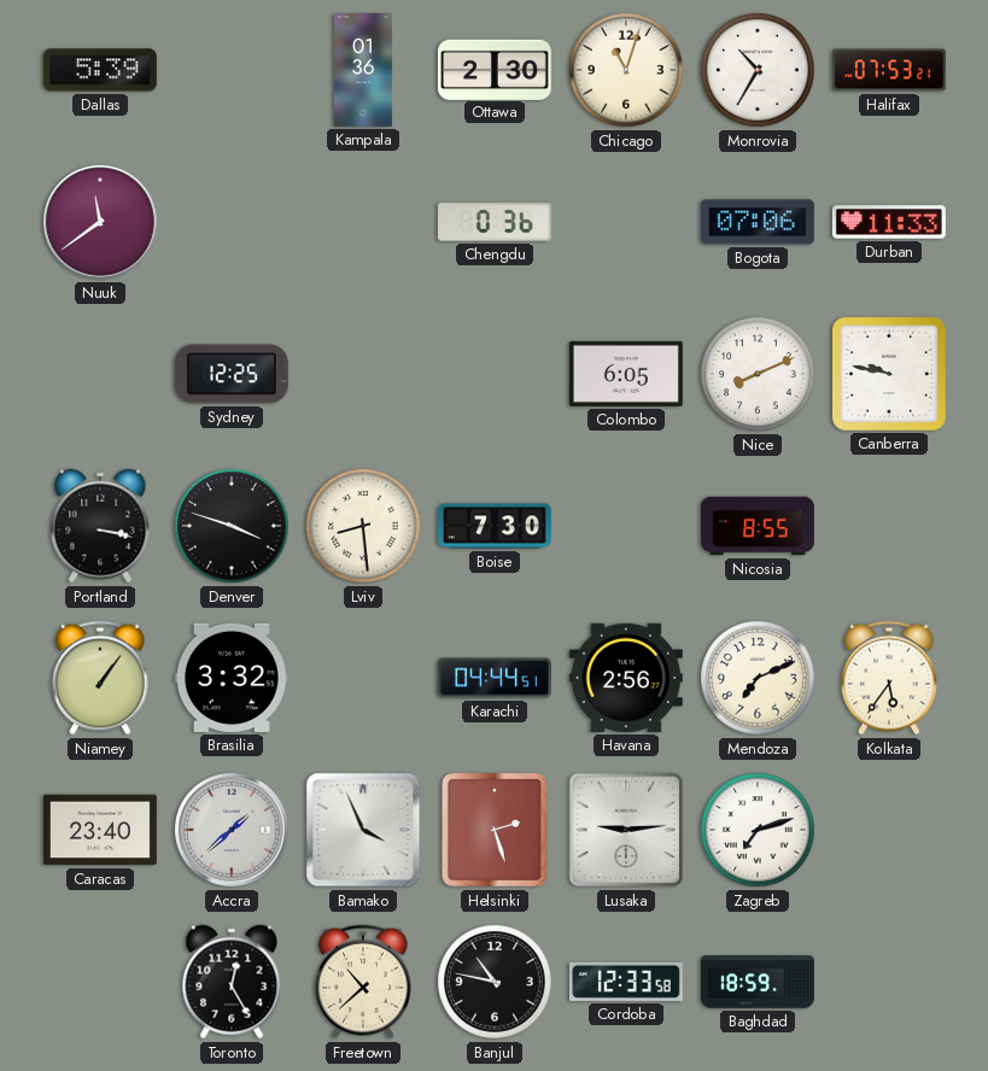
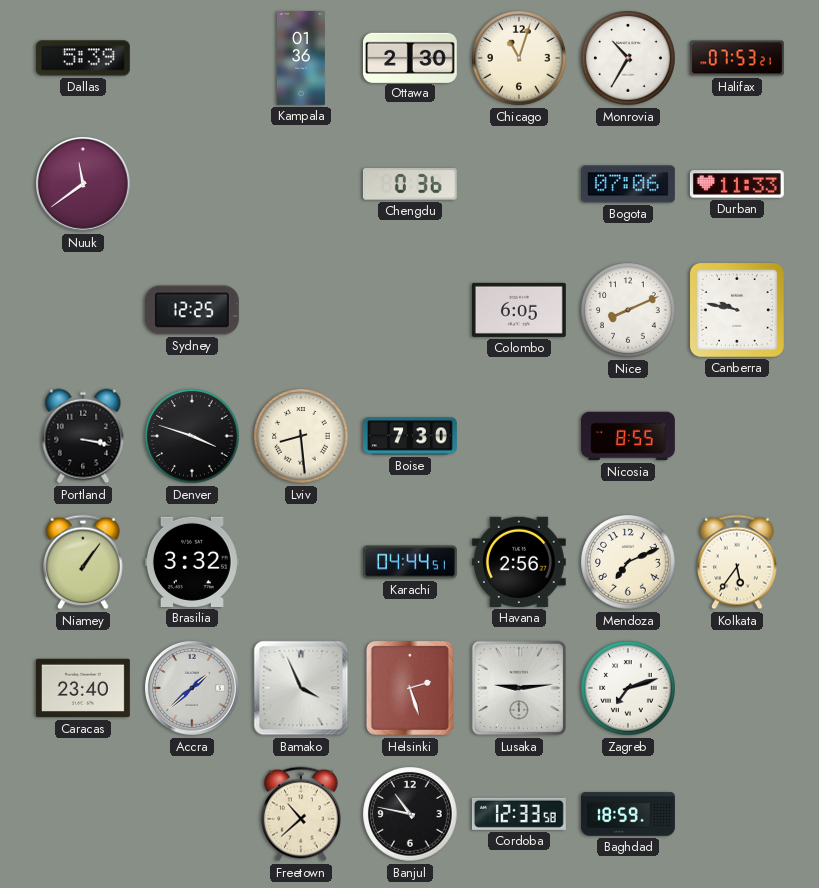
Toronto: 12:25 -> none (232, 982)
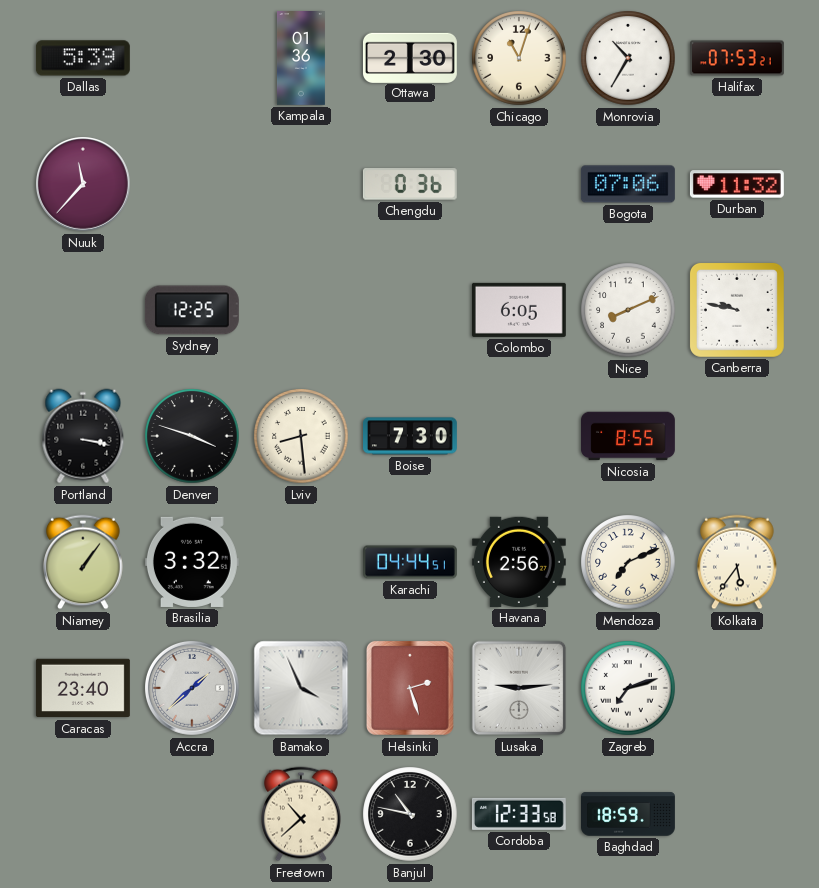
Nuuk: 11:39 -> 11:37 (84, 185)
Durban: 11:33 -> 11:32 (737, 184)
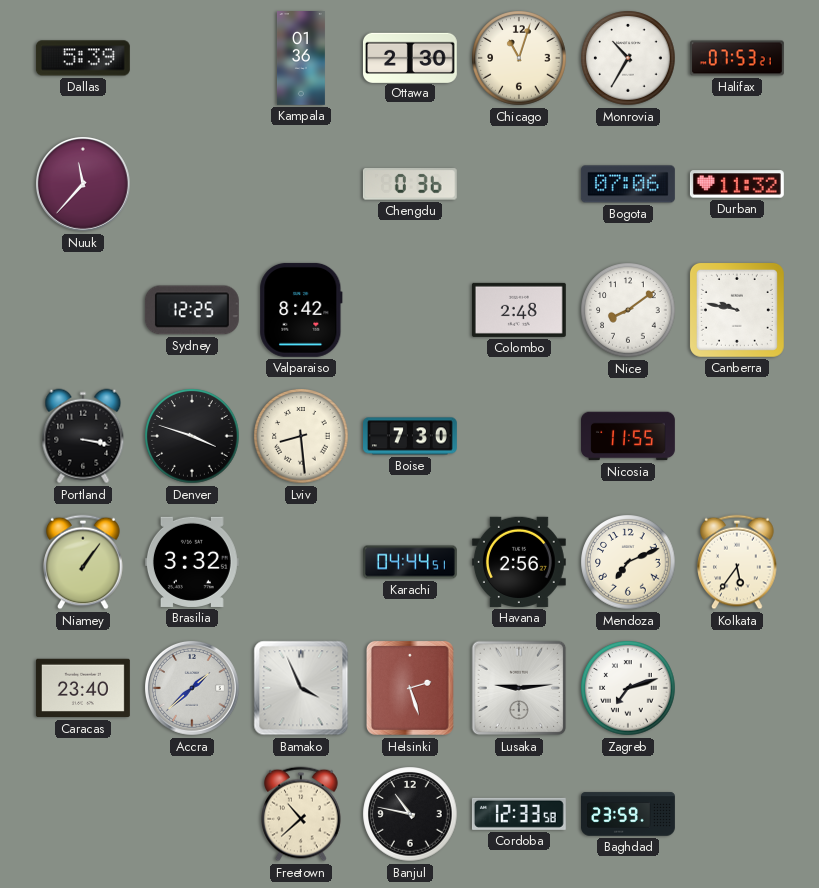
Valparaiso: none -> 8:42 (301, 310)
Colombo: 6:05 -> 2:48 (519, 310)
Nice: 8:11 -> 8:09 (628, 310)
Nicosia: 8:55 -> 11:55 (629, 436)
Baghdad: 18:59 -> 23:59 (629, 814)
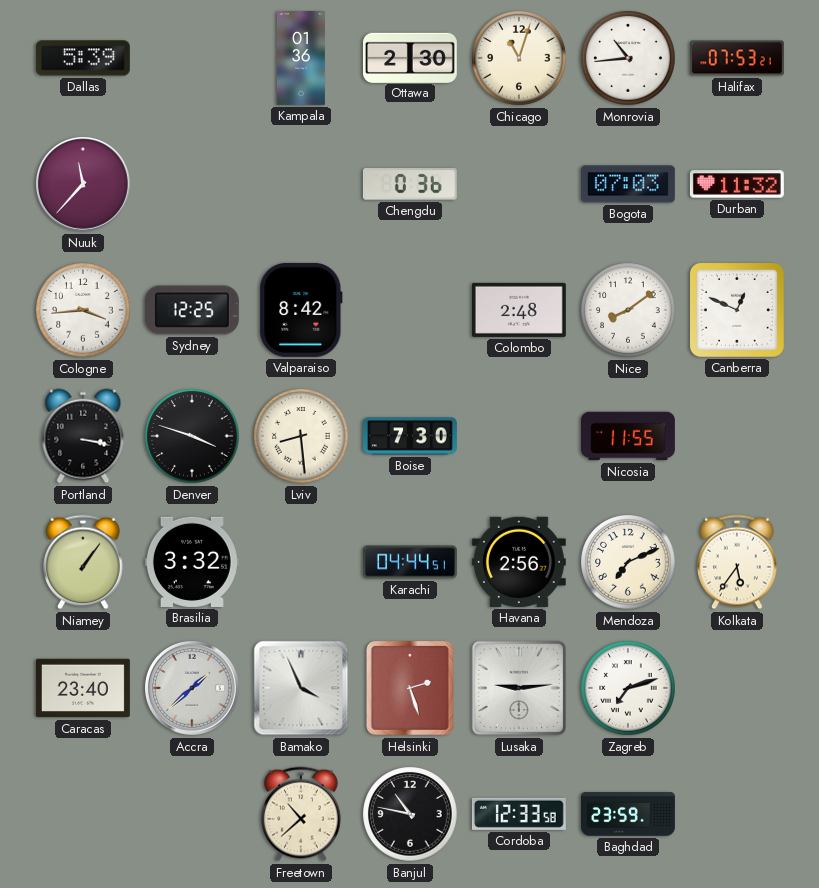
Monrovia: 10:35 -> 10:44 (628, 58)
Bogota: 07:06 -> 07:03 (628, 184)
Cologne: none -> 3:44 (83, 310)
Canberra: 9:47 -> 12:49 (737, 310)
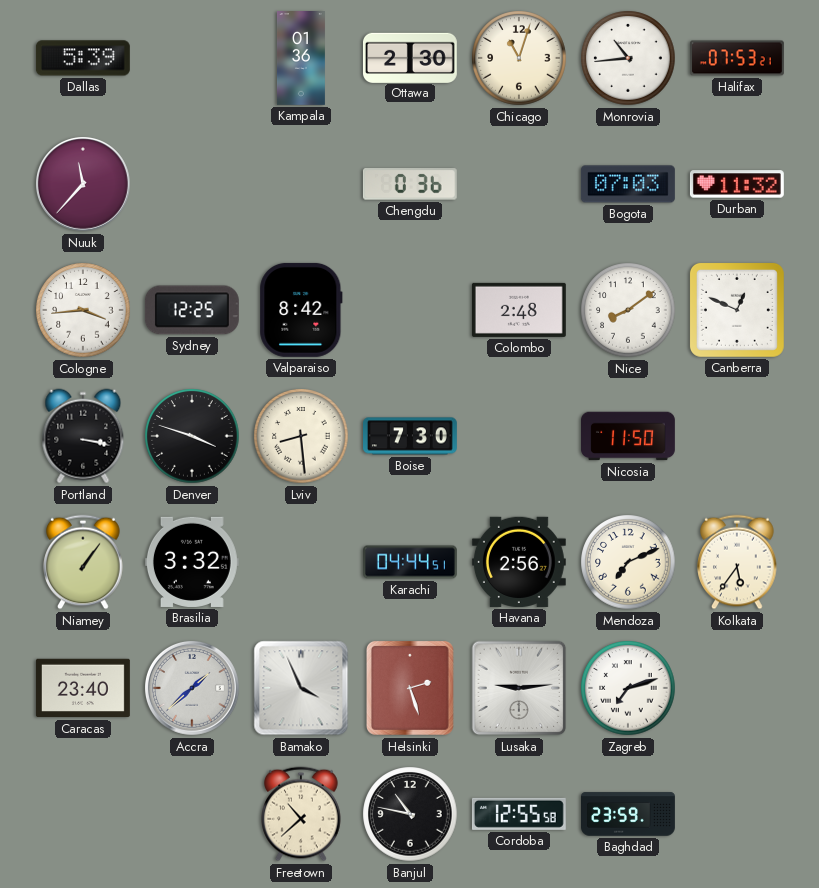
Nicosia: 11:55 -> 11:50 (629, 436)
Cordoba: 12:33 -> 12:55 (519, 814)
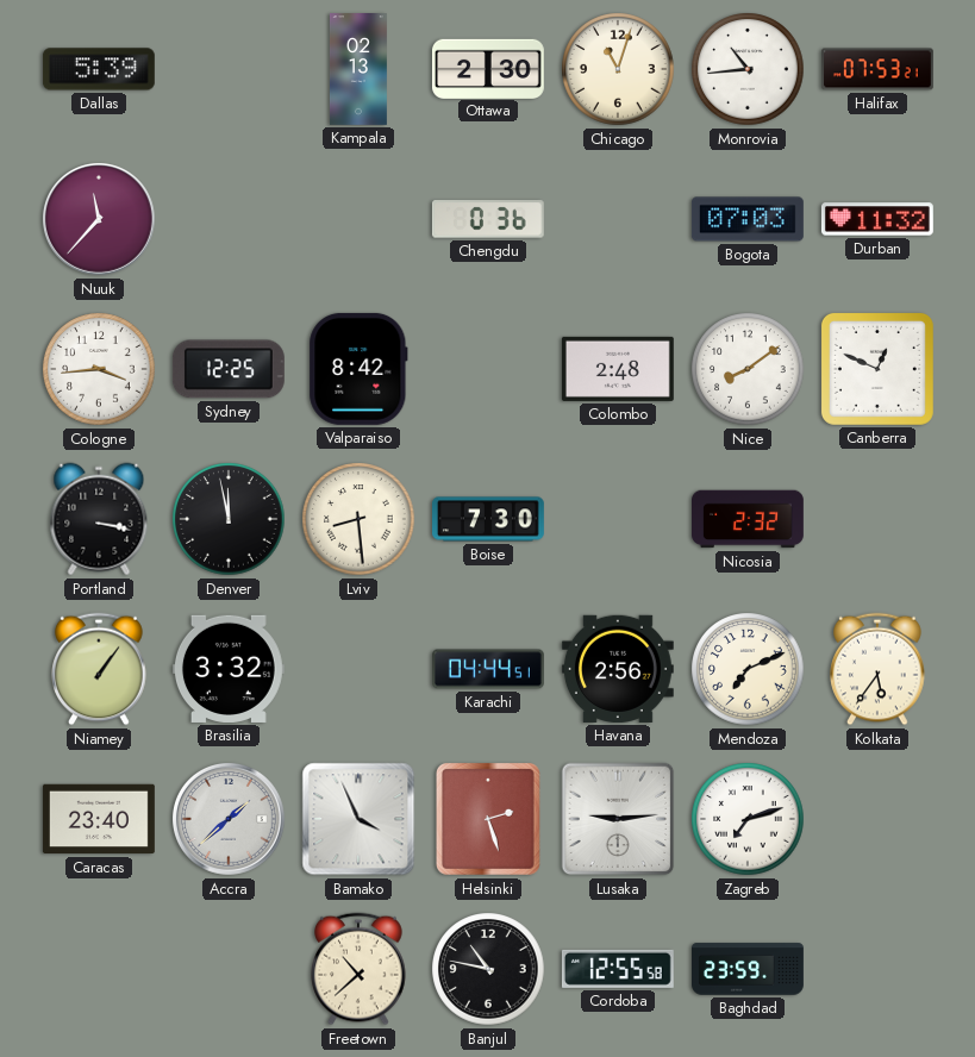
Kampala: 01:36 -> 02:13 (358, 70)
Denver: 3:48 -> 11:58 (229, 519)
Nicosia: 11:50 -> 2:32 (749, 519)
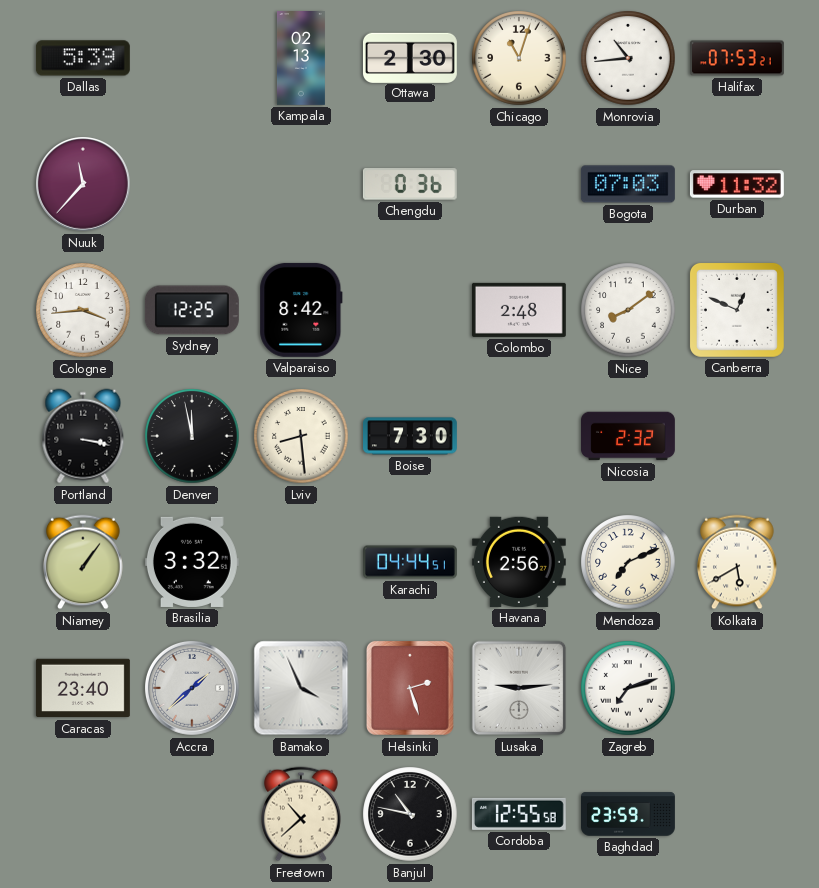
Kolkata: 5:36 -> 5:40 (737, 562)
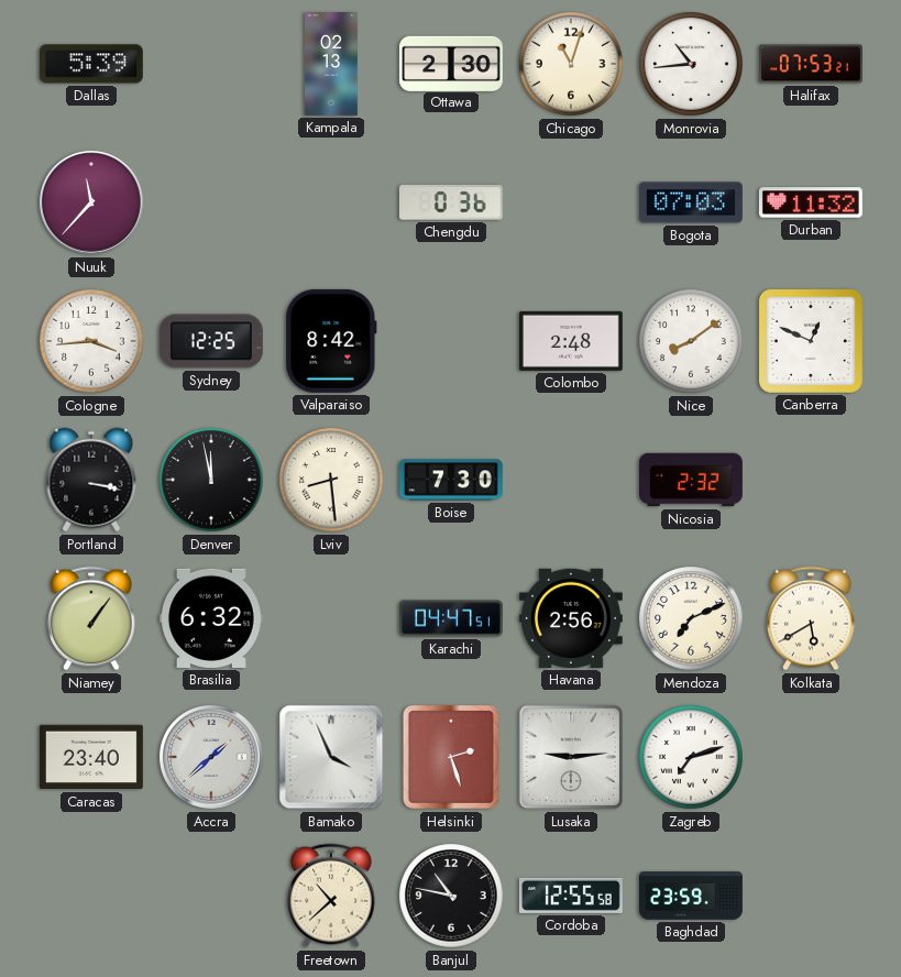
Brasilia: 3:32 -> 6:32 (211, 618)
Karachi: 04:44 -> 04:47 (452, 618)
